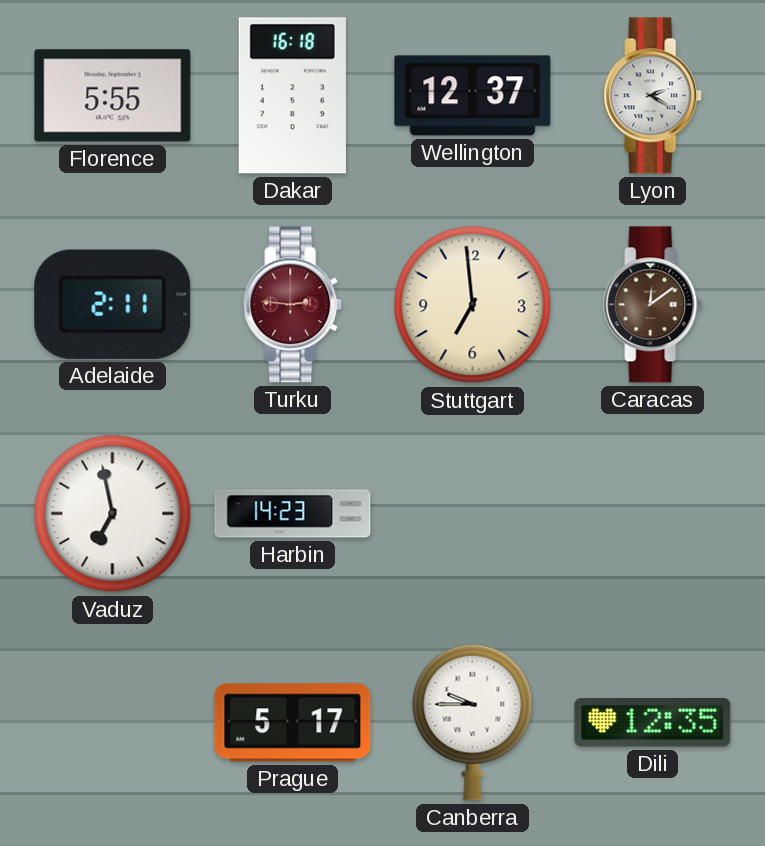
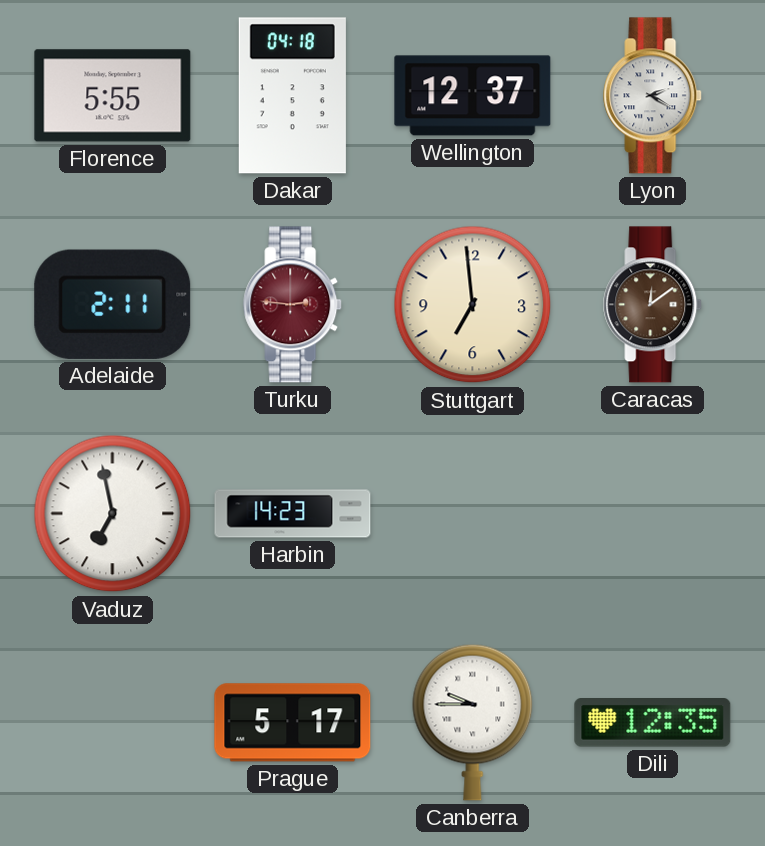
Dakar: 16:18 -> 04:18 (292, 96)
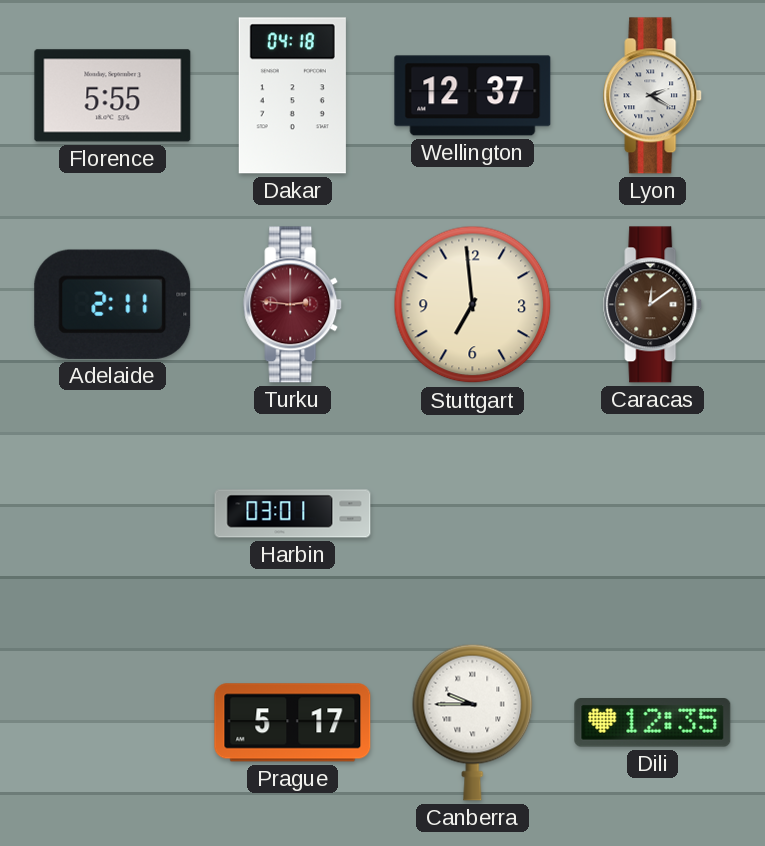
Vaduz: 6:58 -> none (113, 514)
Harbin: 14:23 -> 03:01 (293, 514)
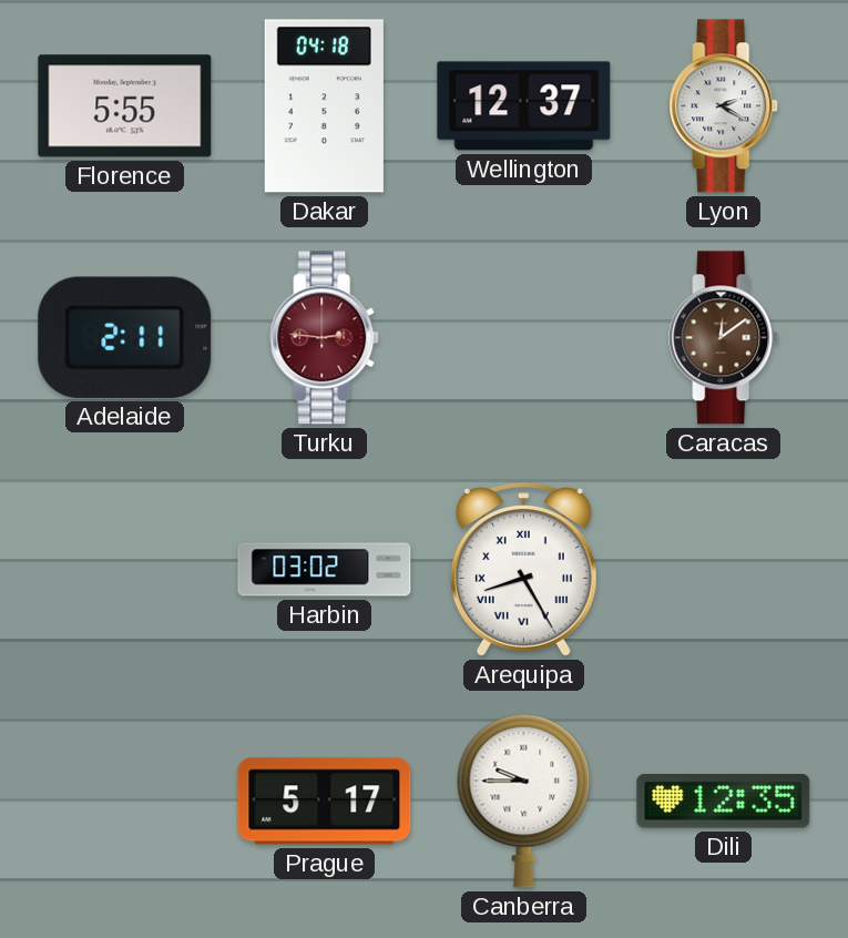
Stuttgart: 6:59 -> none (473, 305)
Harbin: 03:01 -> 03:02 (325, 570)
Arequipa: none -> 8:25 (523, 570)
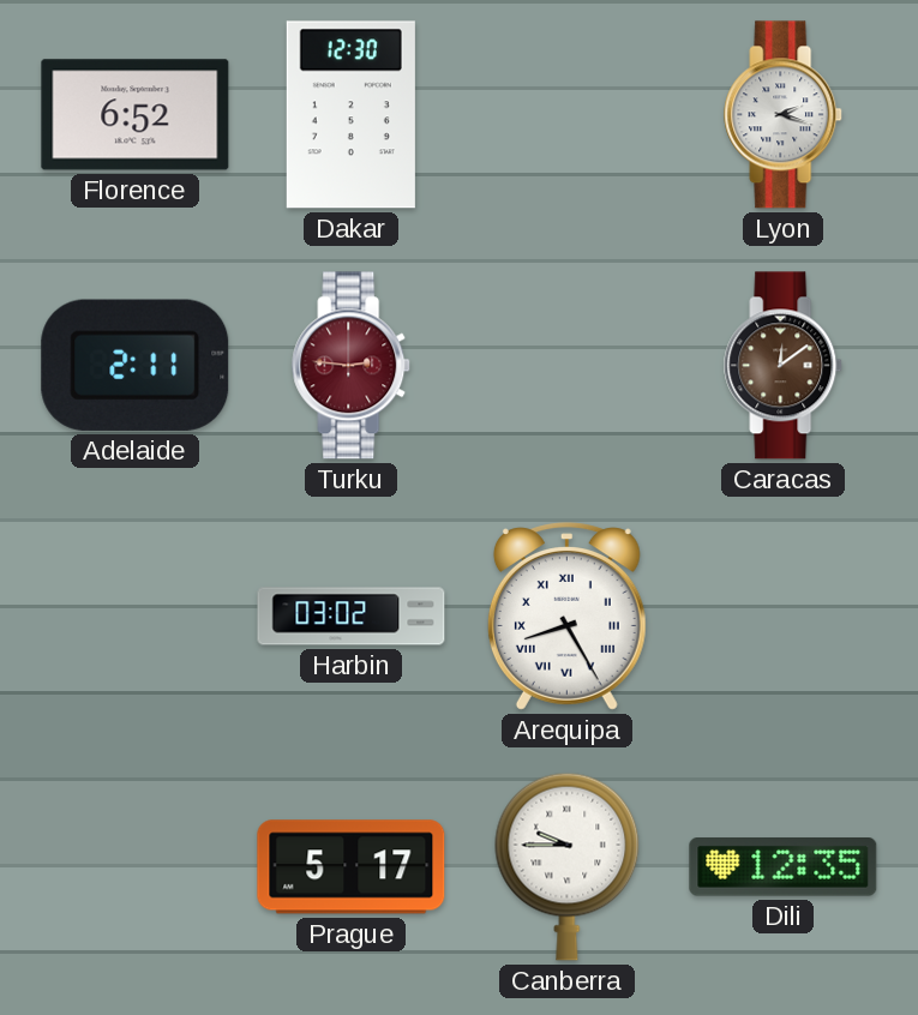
Florence: 5:55 -> 6:52 (136, 115)
Dakar: 04:18 -> 12:30 (350, 115)
Wellington: 12:37 -> none (524, 106)
Lyon: 2:20 -> 2:18 (784, 115)
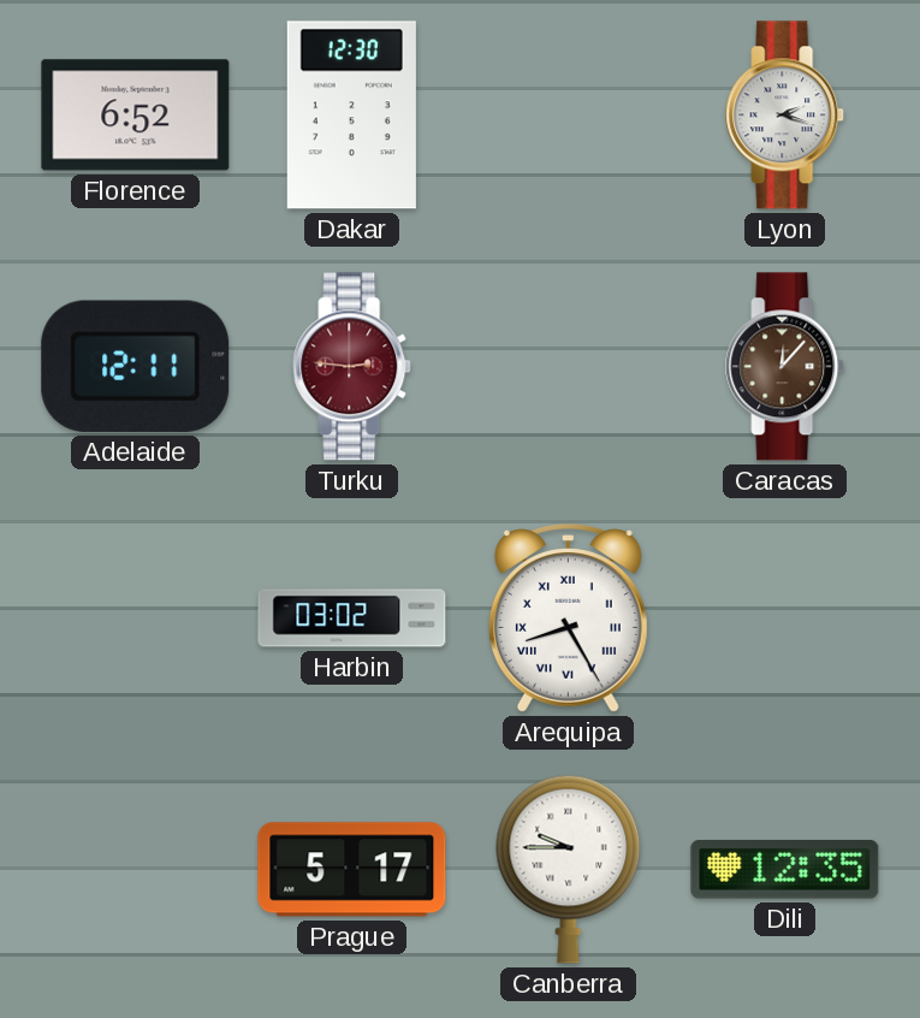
Adelaide: 2:11 -> 12:11 (136, 366)
Caracas: 12:09 -> 12:07 (785, 367)
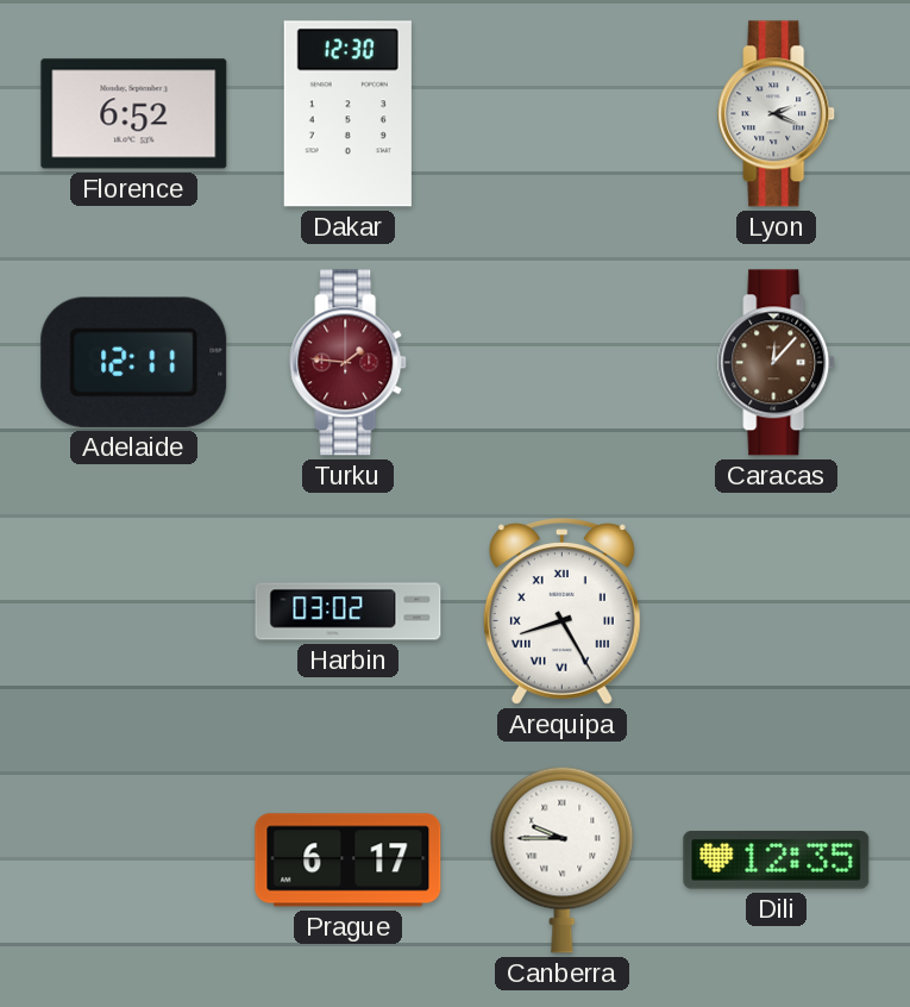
Lyon: 2:18 -> 2:19 (777, 114)
Turku: 2:46 -> 1:46 (349, 363)
Prague: 5:17 -> 6:17 (349, 861)
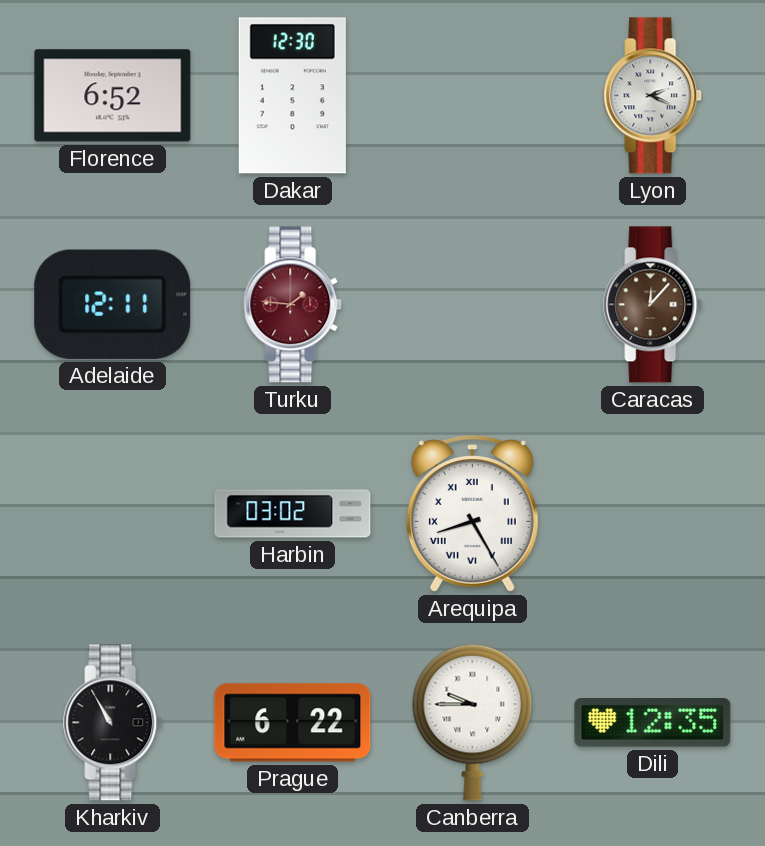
Kharkiv: none -> 10:55 (113, 723)
Prague: 6:17 -> 6:22 (293, 723)
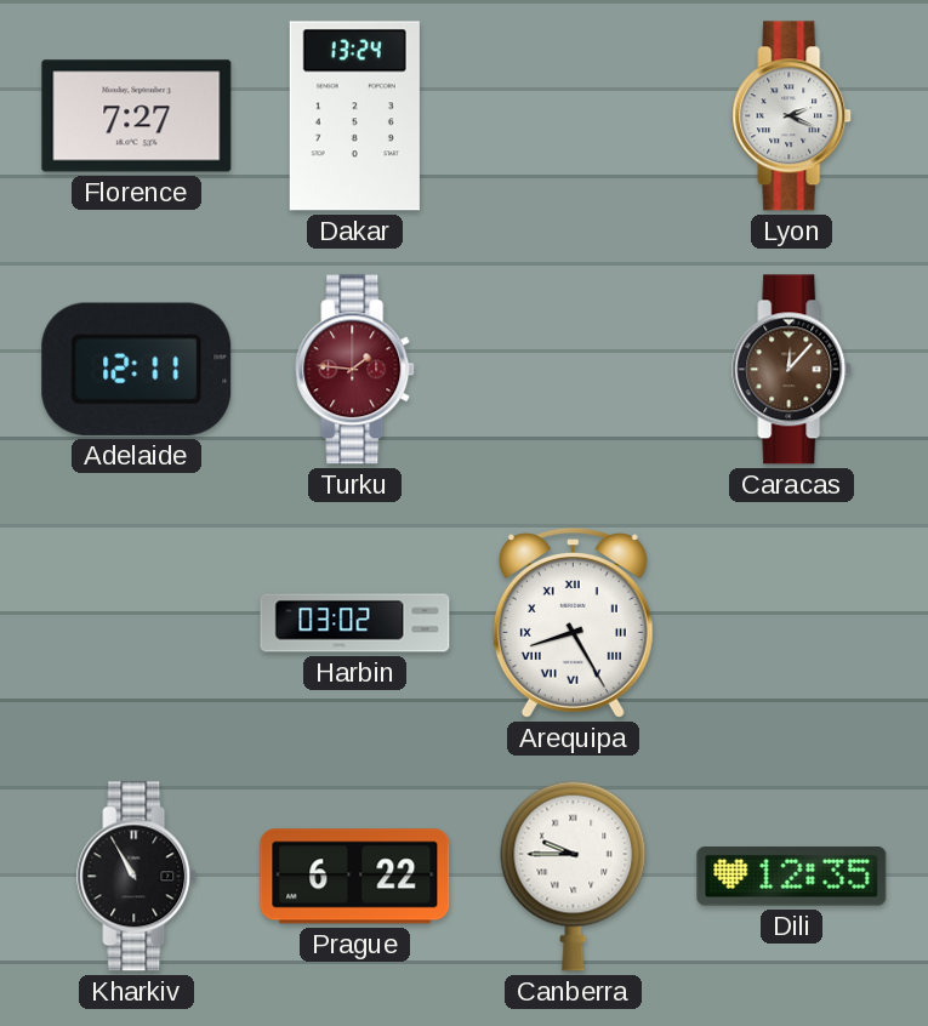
Florence: 6:52 -> 7:27 (137, 116)
Dakar: 12:30 -> 13:24 (354, 116)
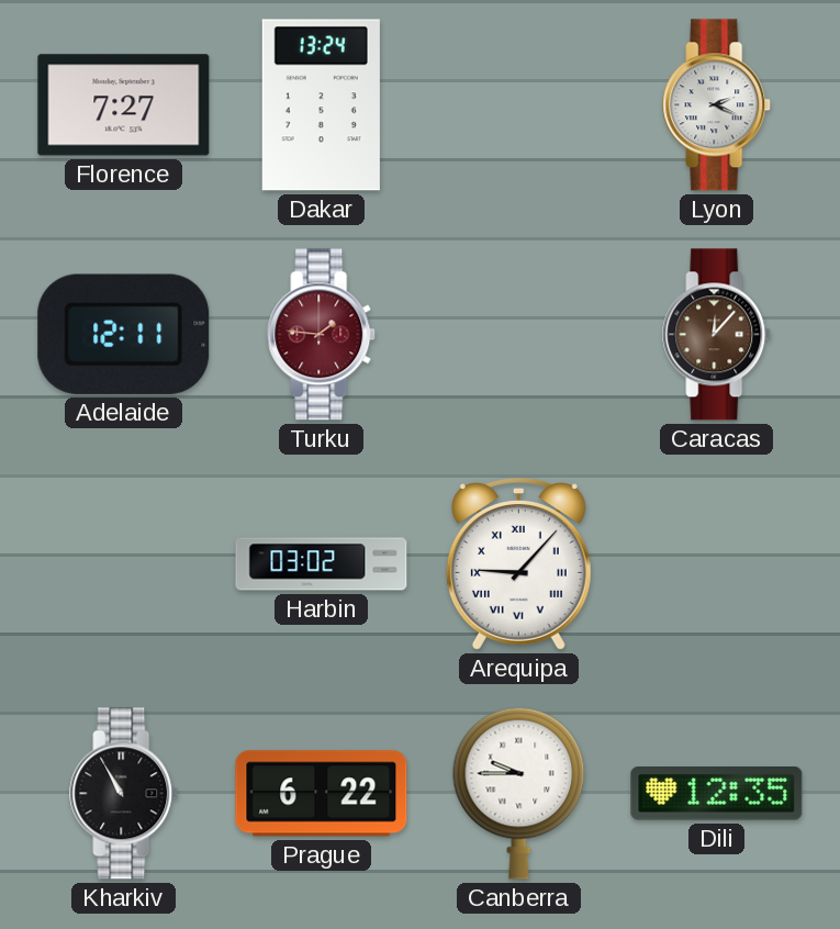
Arequipa: 8:25 -> 9:07 (518, 564)
